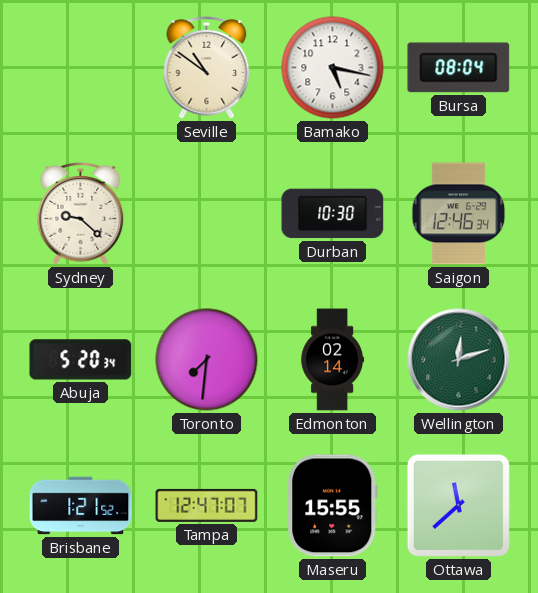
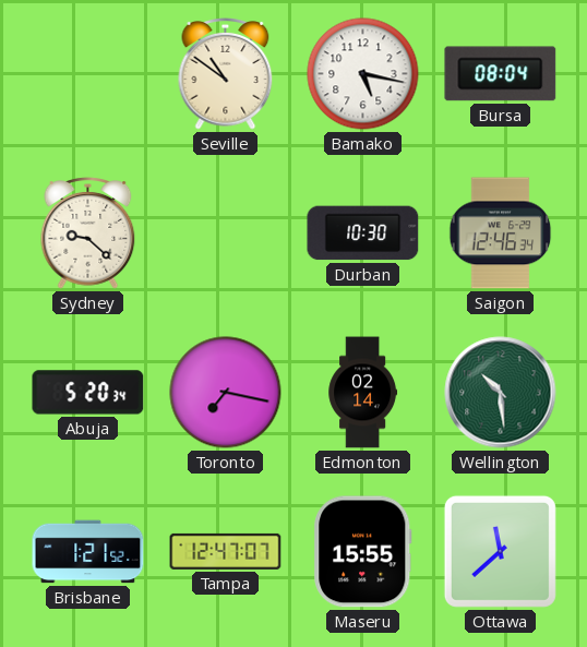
Toronto: 7:31 -> 7:17 (226, 393)
Wellington: 12:12 -> 10:29 (501, 393)
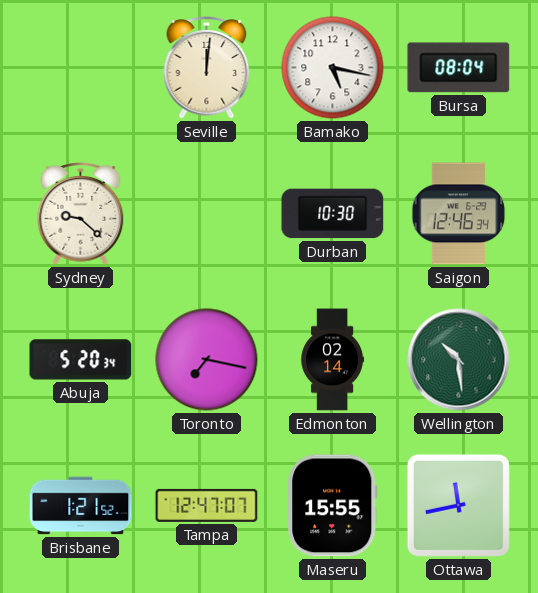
Seville: 10:51 -> 12:01 (207, 68)
Ottawa: 11:38 -> 11:43 (458, 505)
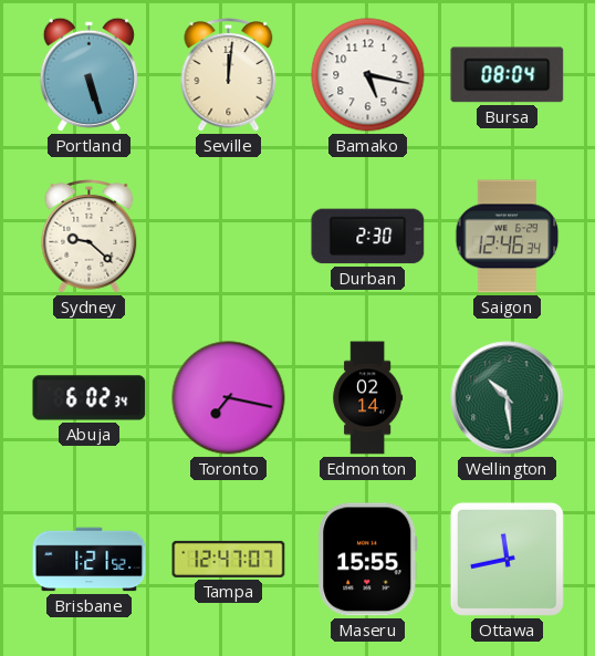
Portland: none -> 5:27 (88, 74)
Durban: 10:30 -> 2:30 (368, 237)
Abuja: 5:20 -> 6:02 (90, 398)
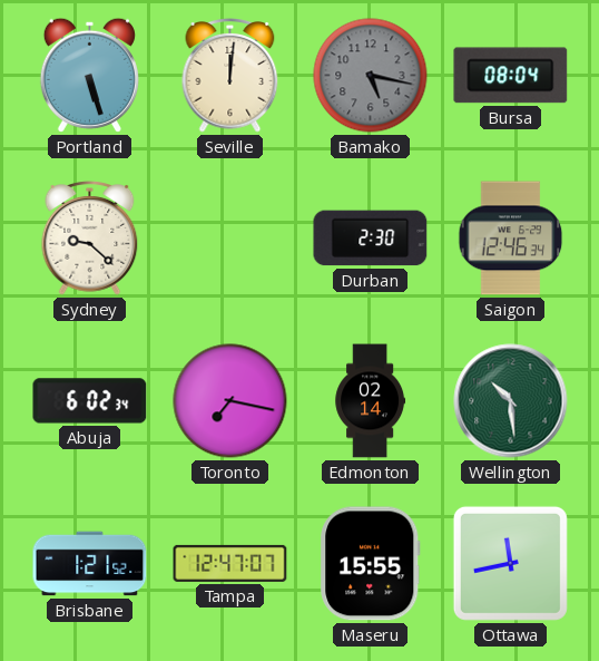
Bamako dial: white -> grey (371, 76)
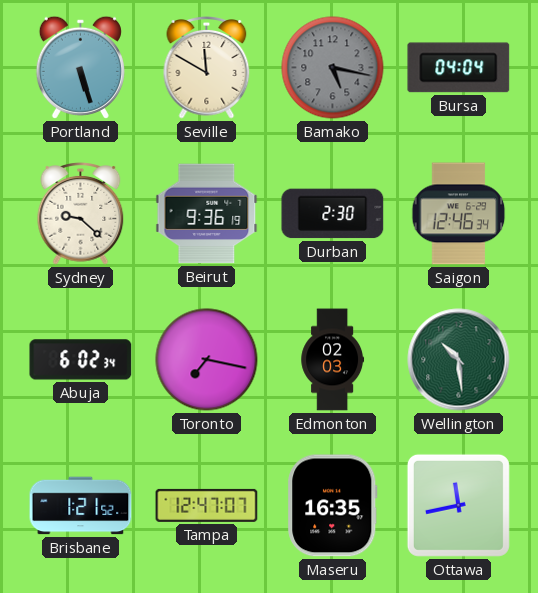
Seville: 12:01 -> 11:50 (207, 68)
Bursa: 08:04 -> 04:04 (459, 68)
Beirut: none -> 9:36 (207, 214)
Edmonton: 02:14 -> 02:03 (333, 360)
Maseru: 15:55 -> 16:35 (333, 506)
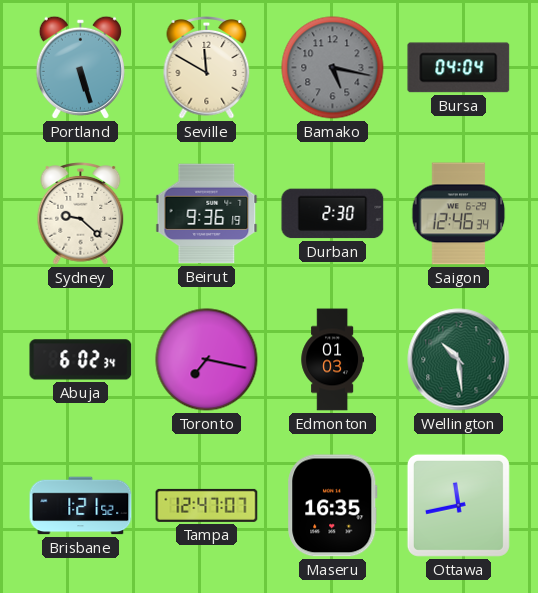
Edmonton: 02:03 -> 01:03 (333, 360)
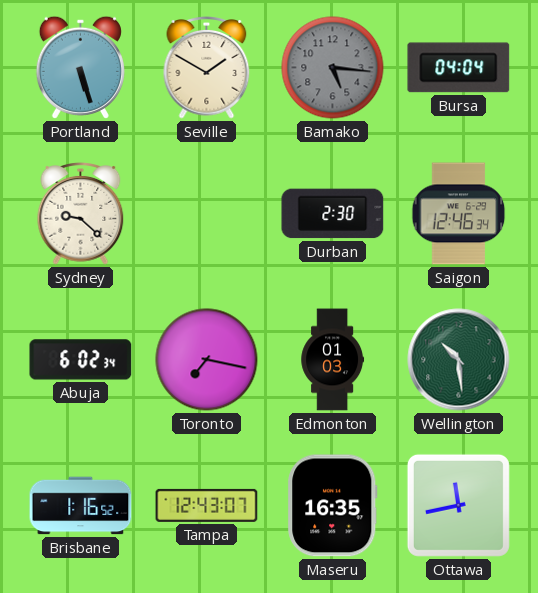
Seville: 11:50 -> 1:50 (207, 68)
Bamako: 5:17 -> 5:16 (333, 68)
Beirut: 9:36 -> none (207, 214)
Brisbane: 1:21 -> 1:16 (81, 506)
Tampa: 12:47 -> 12:43 (207, 505)
